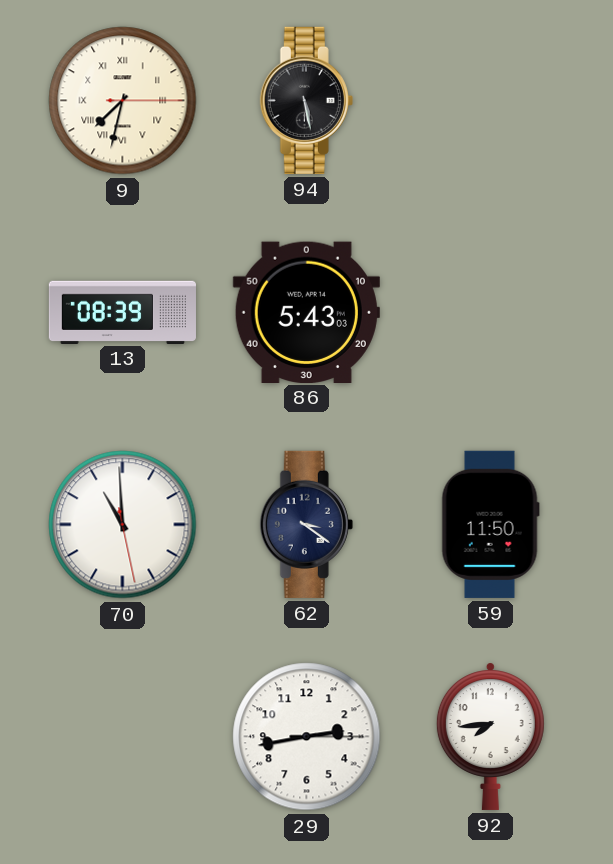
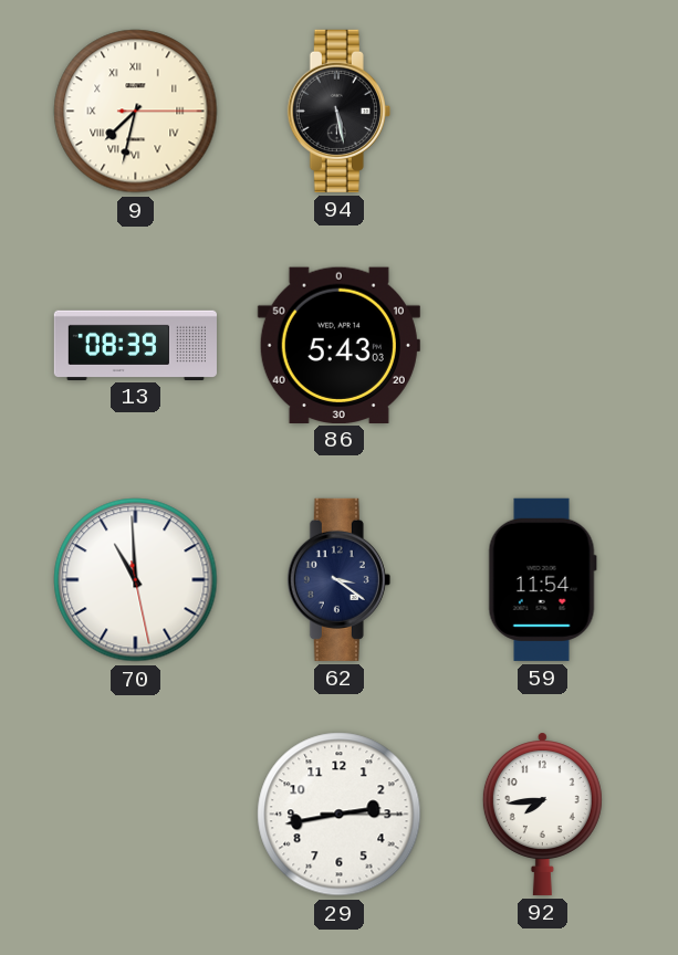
59: 11:50 -> 11:54 (542, 579)
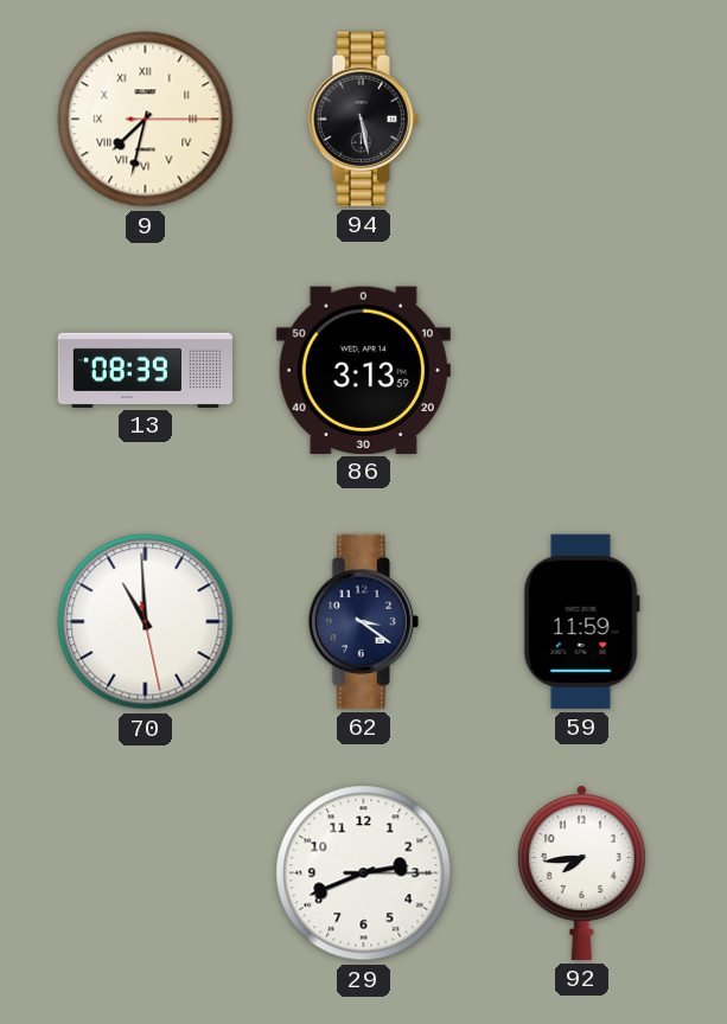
86: 5:43 -> 3:13 (363, 370)
59: 11:54 -> 11:59 (581, 621)
29: 2:43 -> 2:41 (364, 873)
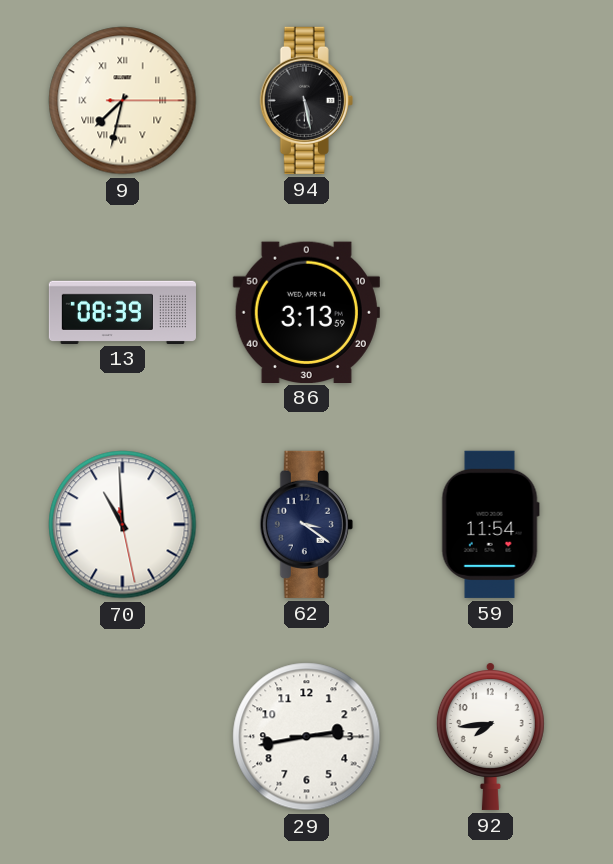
59: 11:59 -> 11:54 (490, 524)
29: 2:41 -> 2:43 (307, 737)
